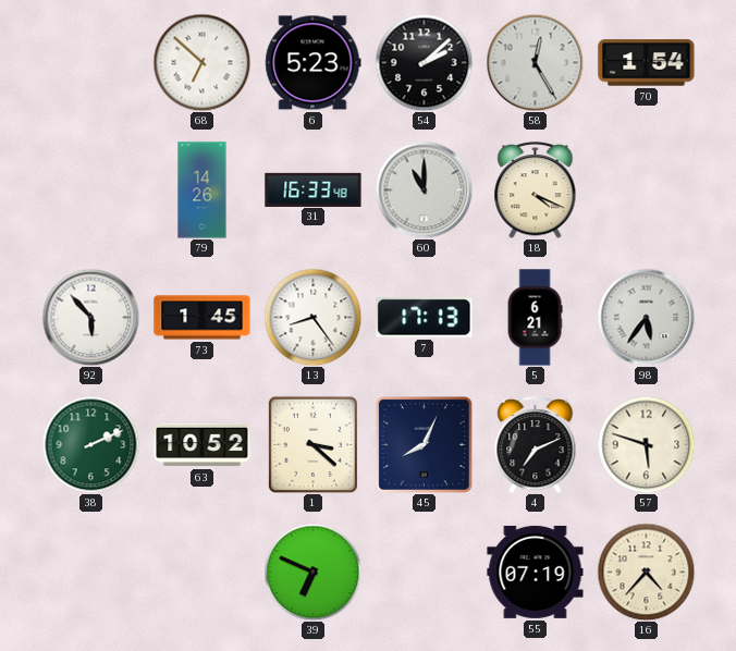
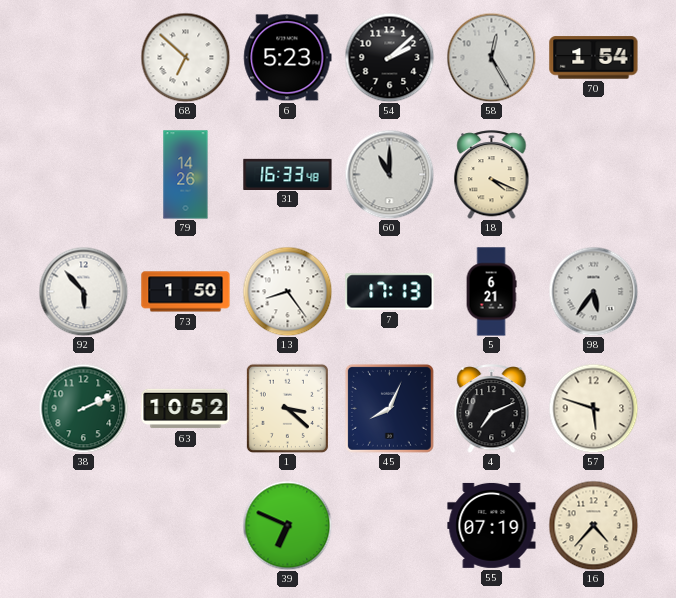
73: 1:45 -> 1:50 (186, 292)
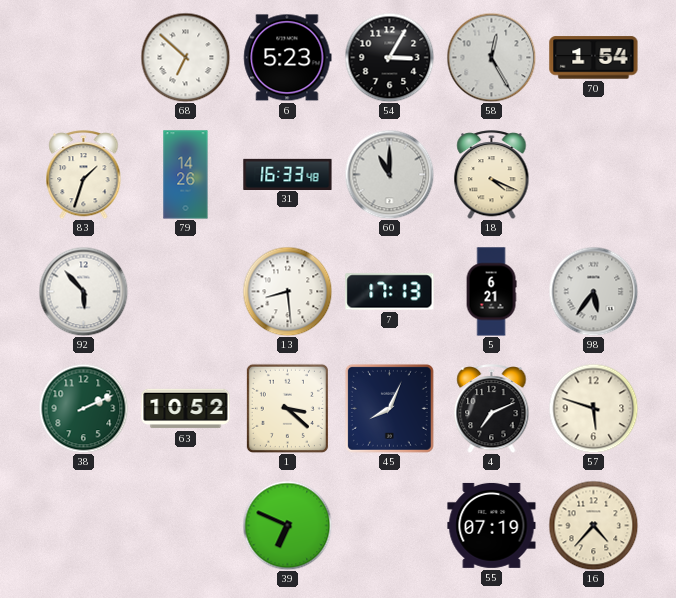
54: 2:08 -> 3:05 (389, 57)
83: none -> 1:33 (84, 175)
73: 1:50 -> none (186, 292)
13: 8:24 -> 8:29 (287, 291)
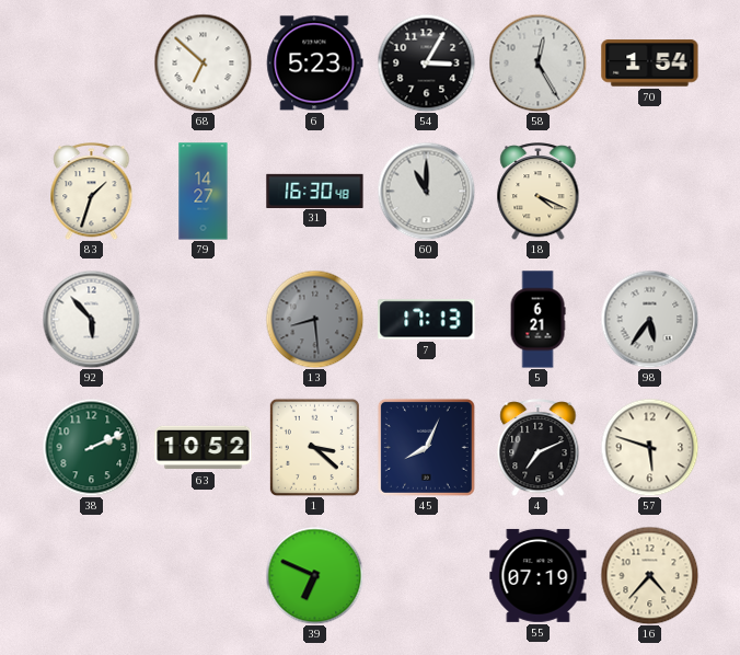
79: 14:26 -> 14:27 (204, 192)
31: 16:33 -> 16:30 (315, 191)
13 dial: white -> grey (314, 319)
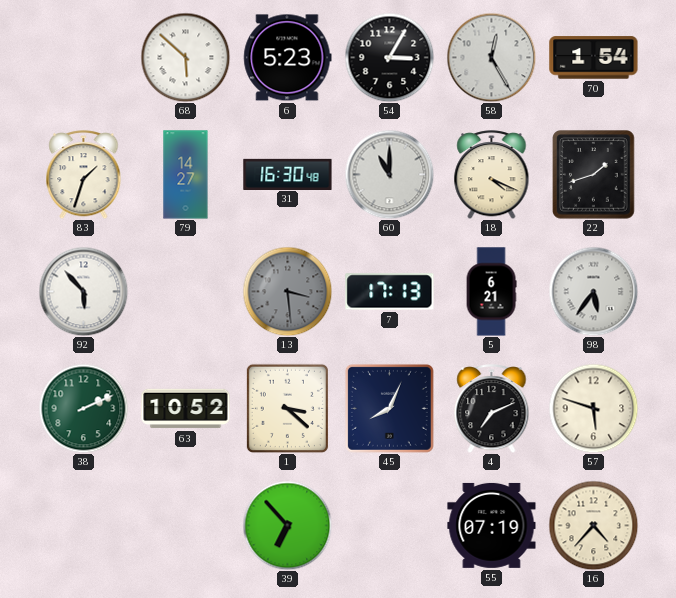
68: 6:52 -> 5:52 (185, 57)
22: none -> 1:42 (594, 175)
13: 8:29 -> 3:29 (287, 291)
39: 6:49 -> 6:53 (287, 525)
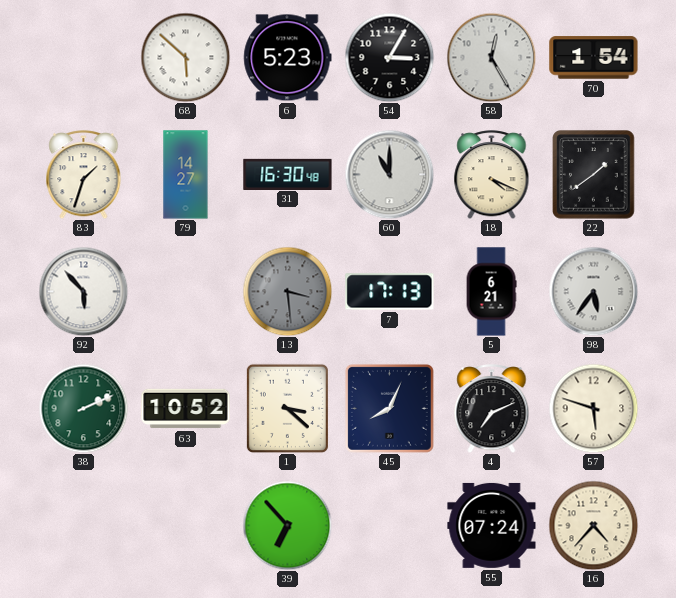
22: 1:42 -> 1:39 (594, 175)
55: 07:19 -> 07:24 (492, 525)
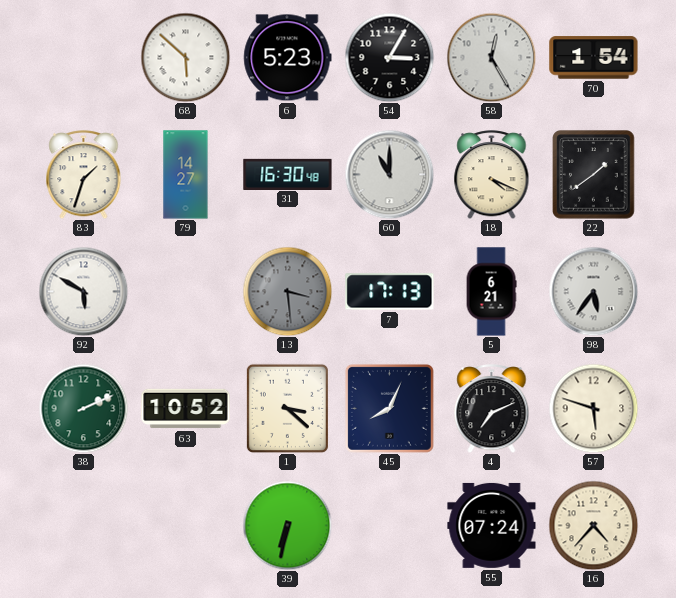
92: 5:53 -> 5:50 (83, 291)
39: 6:53 -> 6:32 (287, 525)
